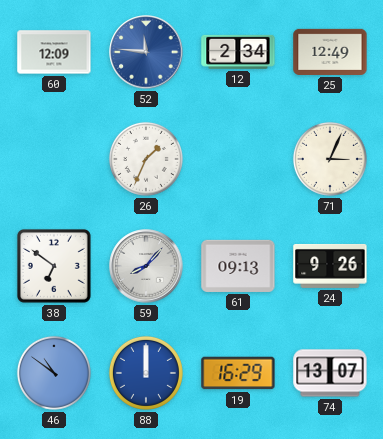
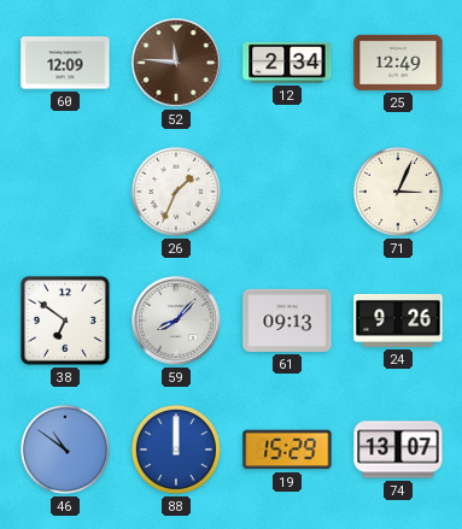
52 dial: blue -> brown (176, 63)
19: 16:29 -> 15:29 (287, 449)
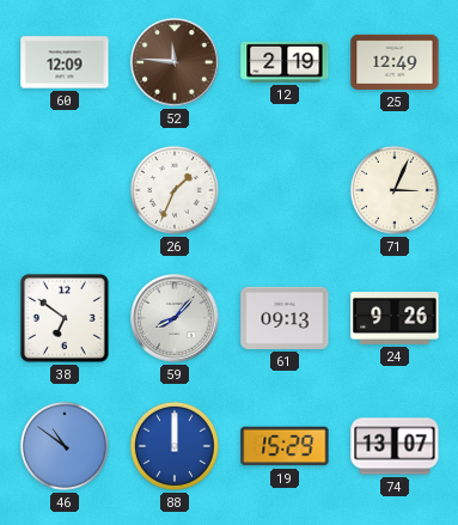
12: 2:34 -> 2:19 (285, 62)
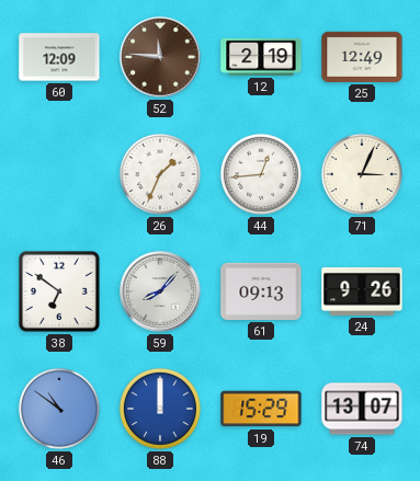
44: none -> 12:44 (261, 174)
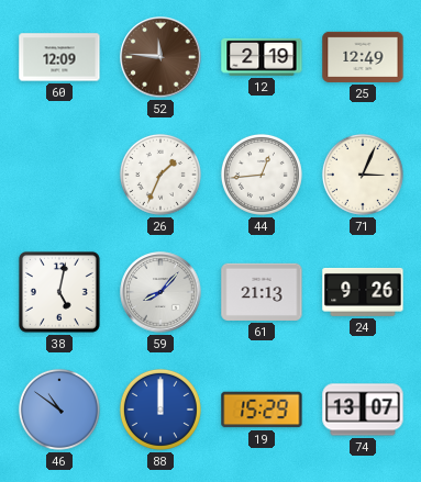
38: 6:51 -> 5:02 (59, 292)
61: 09:13 -> 21:13 (262, 292)
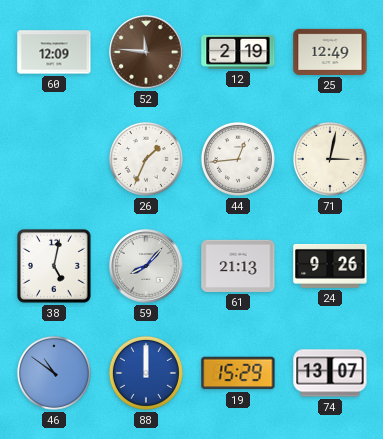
71: 3:04 -> 3:02 (330, 159)
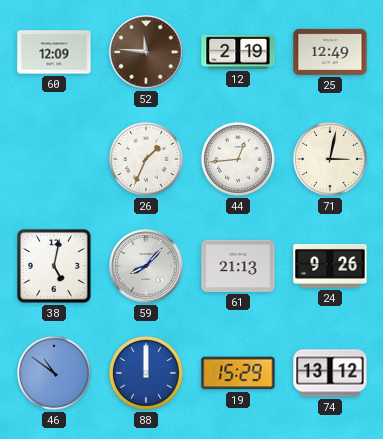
74: 13:07 -> 13:12 (330, 373)
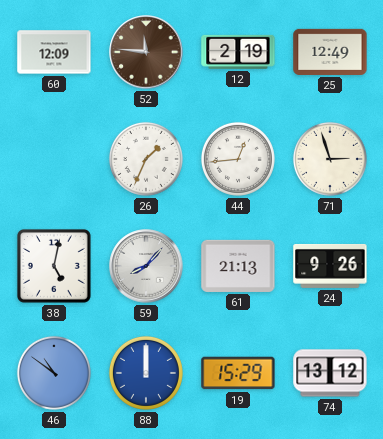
71: 3:02 -> 2:57 (330, 159)
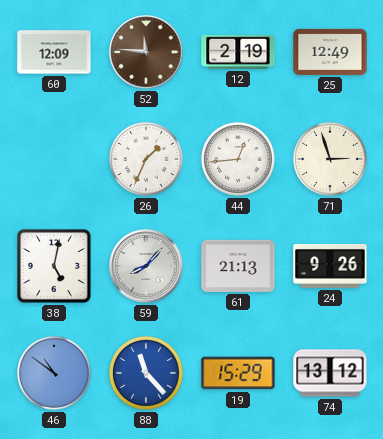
88: 12:00 -> 11:23 (146, 373)
